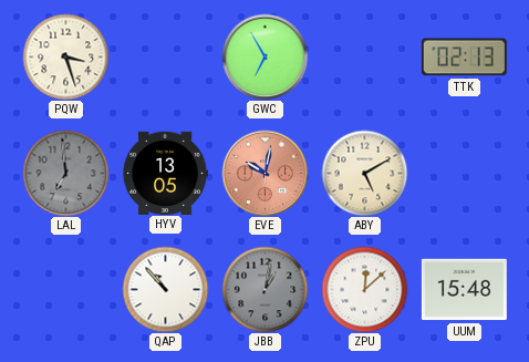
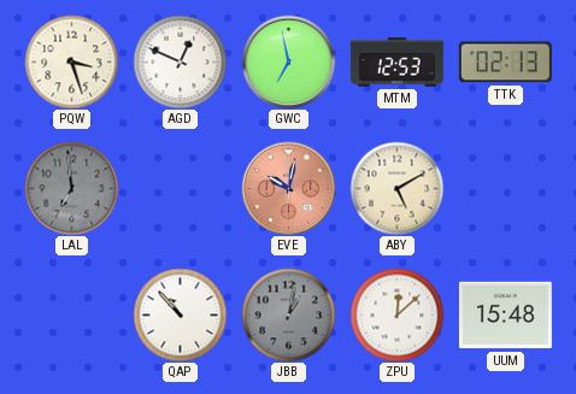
AGD: none -> 12:49 (180, 61)
GWC: 6:55 -> 6:58 (288, 61)
MTM: none -> 12:53 (396, 63)
HYV: 13:05 -> none (165, 173)
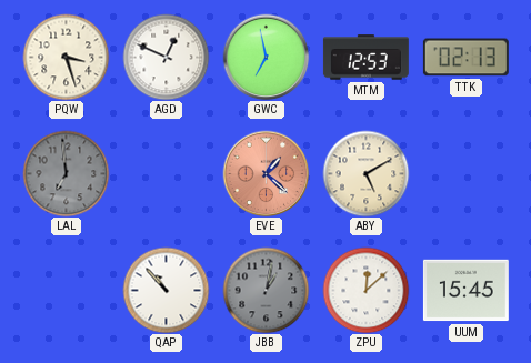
EVE: 10:02 -> 1:22 (265, 173)
UUM: 15:48 -> 15:45 (465, 291)
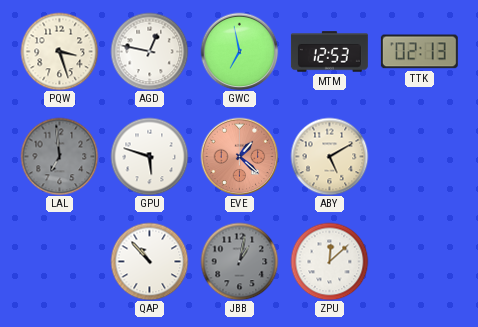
AGD: 12:49 -> 12:47 (149, 51)
GPU: none -> 5:48 (149, 156)
UUM: 15:45 -> none (465, 291)
